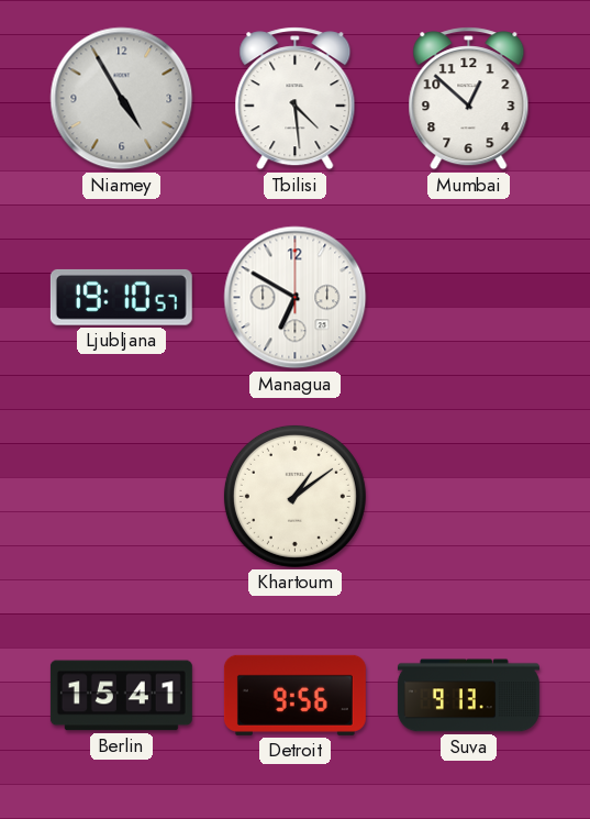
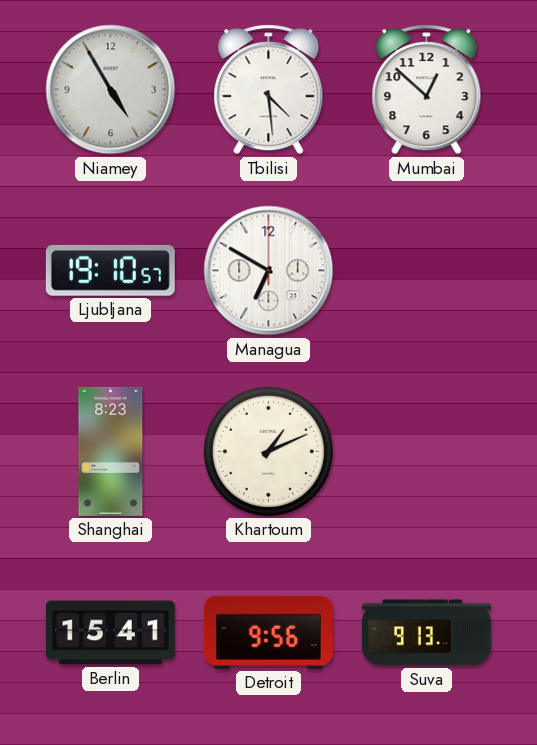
Shanghai: none -> 8:23 (111, 451)
Khartoum: 1:09 -> 1:11 (268, 451)
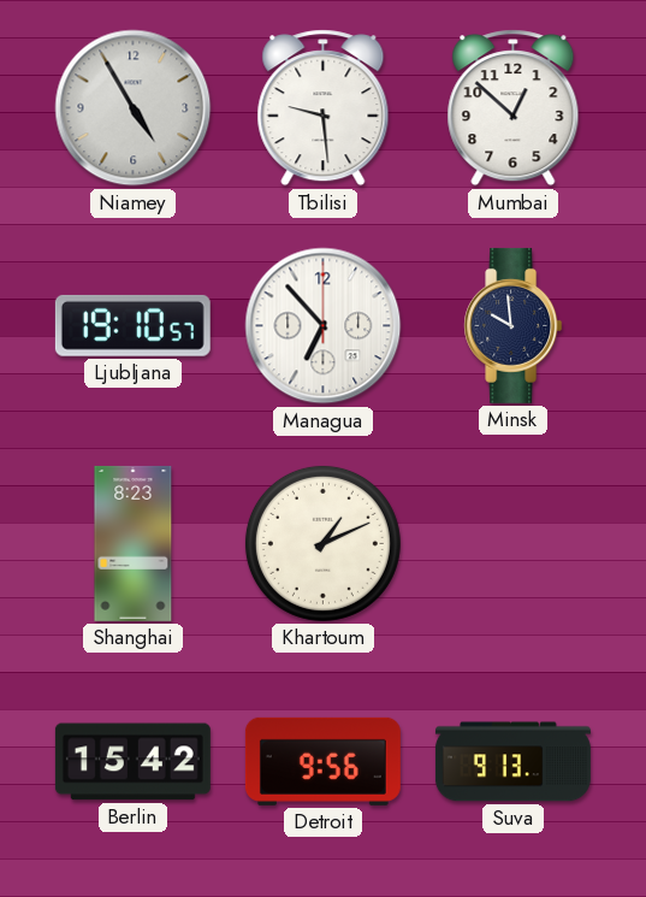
Tbilisi: 4:29 -> 9:29 (324, 108)
Managua: 6:50 -> 6:53 (324, 326)
Minsk: none -> 9:59 (514, 325)
Berlin: 15:41 -> 15:42 (132, 762)
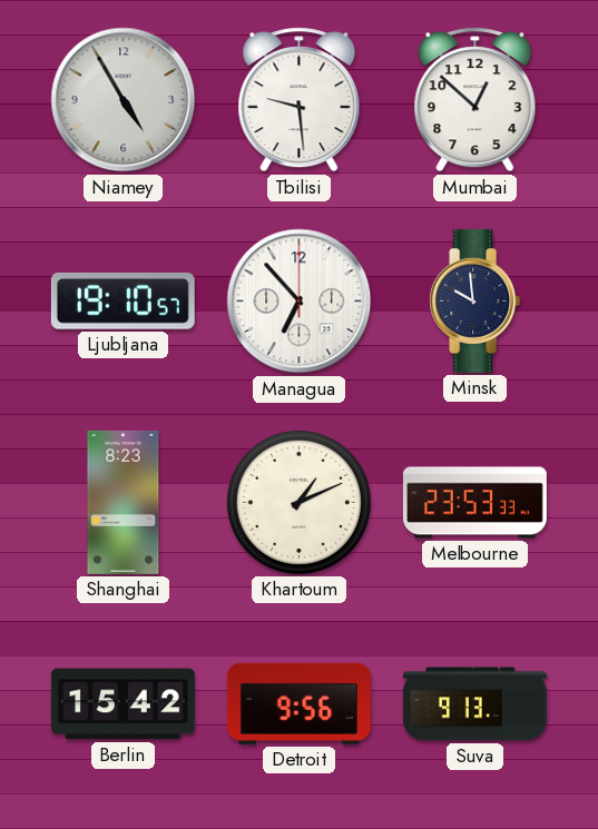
Melbourne: none -> 23:53 (474, 503)
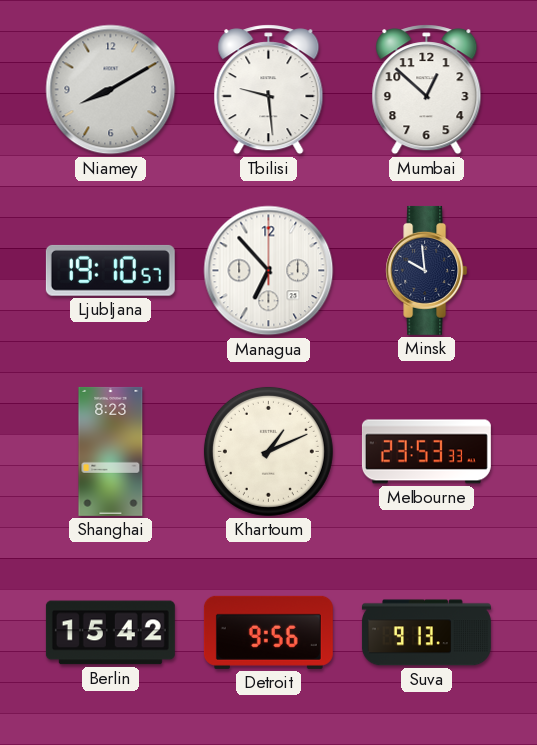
Niamey: 4:55 -> 8:10 (111, 90)
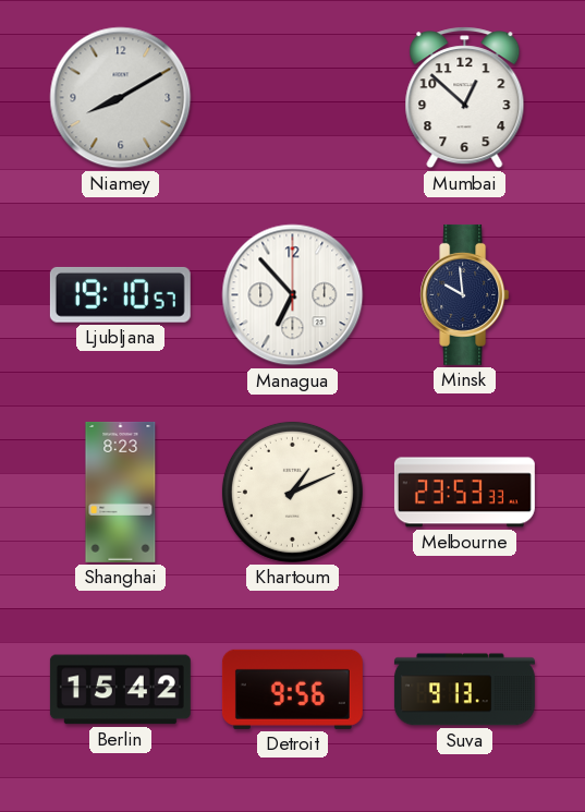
Tbilisi: 9:29 -> none (269, 90)
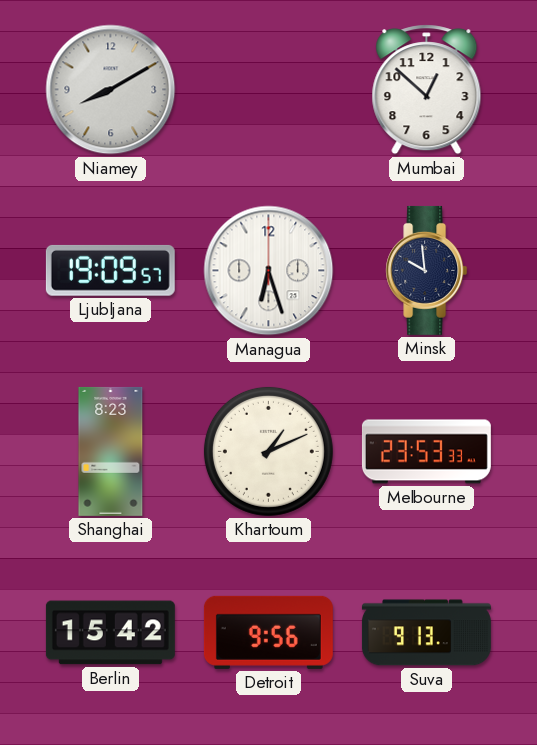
Ljubljana: 19:10 -> 19:09 (110, 270)
Managua: 6:53 -> 6:27 (269, 271)
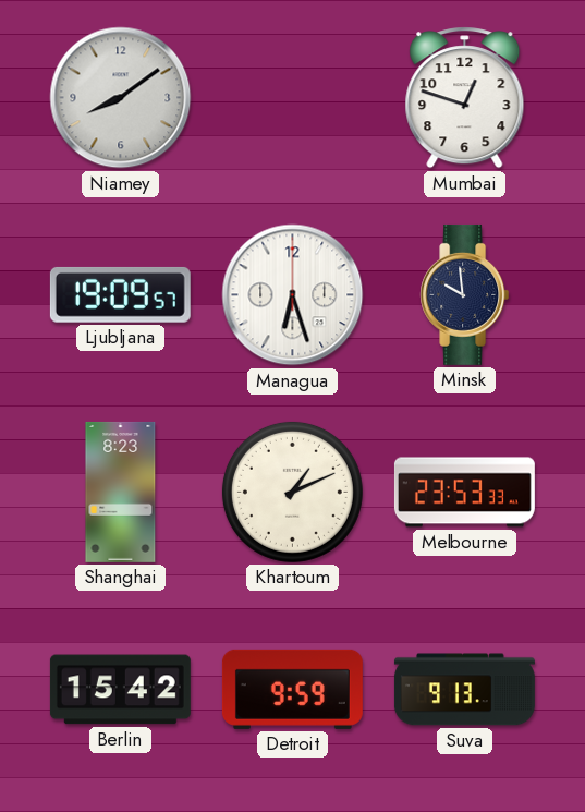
Niamey: 8:10 -> 8:09 (121, 98)
Mumbai: 12:52 -> 12:48 (465, 98)
Detroit: 9:56 -> 9:59 (292, 689)
